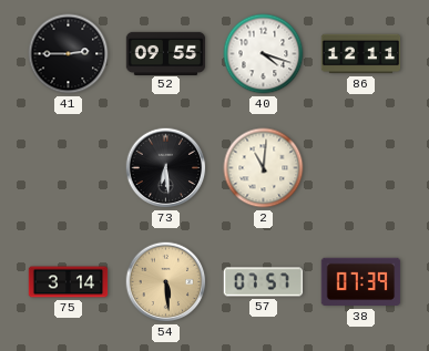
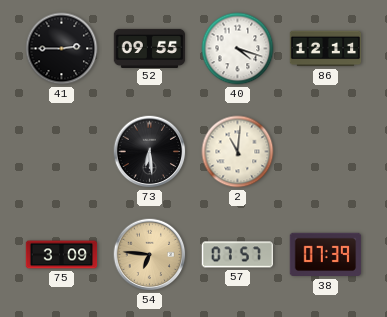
75: 3:14 -> 3:09 (62, 255)
54: 5:29 -> 6:46 (150, 255)
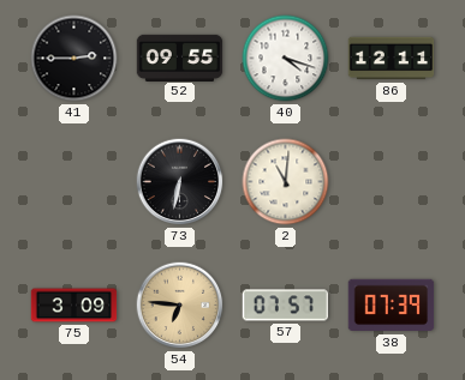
73: 6:29 -> 6:32 (180, 182)
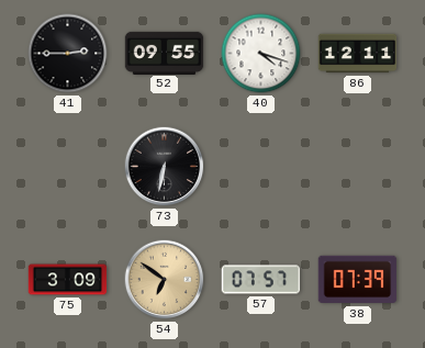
2: 11:01 -> none (286, 182)
54: 6:46 -> 6:51 (165, 280)
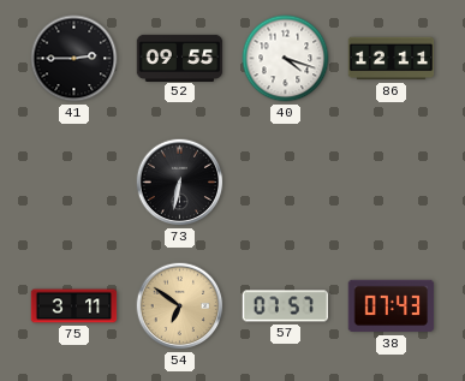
75: 3:09 -> 3:11 (74, 306)
38: 07:39 -> 07:43 (392, 306)
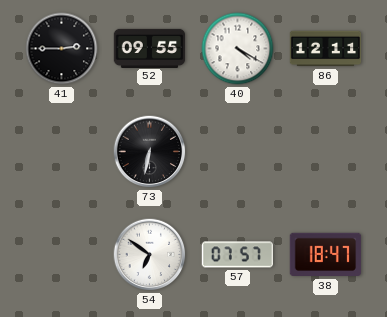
40: 4:18 -> 4:20 (238, 49)
75: 3:11 -> none (74, 306)
54 dial: champagne -> white (150, 255)
38: 07:43 -> 18:47 (326, 255)
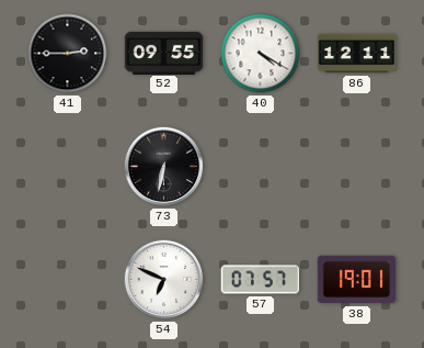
54: 6:51 -> 6:49 (164, 280)
38: 18:47 -> 19:01 (357, 280)
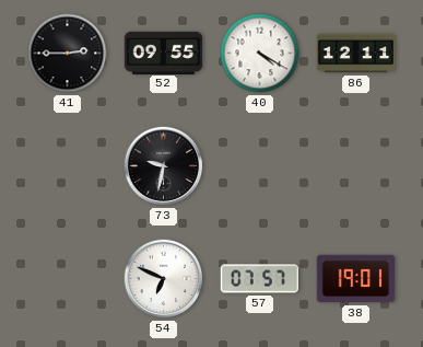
73: 6:32 -> 9:32 (164, 166)
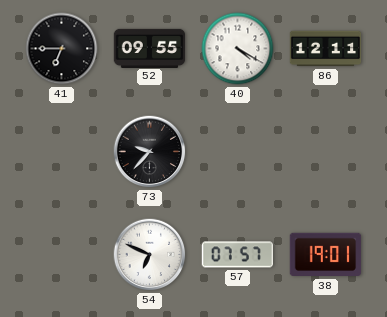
41: 2:45 -> 6:45 (62, 49)
73: 9:32 -> 9:37 (150, 152)
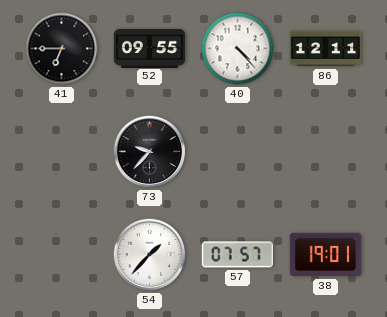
40: 4:20 -> 4:23 (238, 49)
54: 6:49 -> 1:37 (150, 255)
